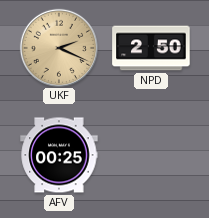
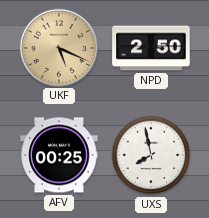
UKF: 2:19 -> 5:19 (58, 47)
UXS: none -> 7:58 (151, 155)
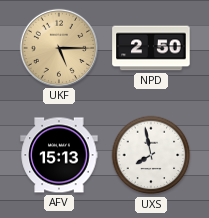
UKF: 5:19 -> 5:15 (58, 47)
AFV: 00:25 -> 15:13 (59, 155)
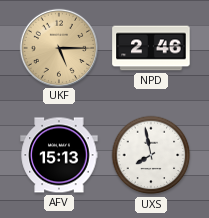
NPD: 2:50 -> 2:46 (151, 48)
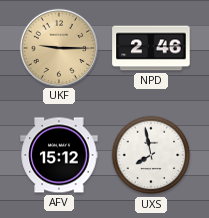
UKF: 5:15 -> 9:15 (58, 47)
AFV: 15:13 -> 15:12 (59, 155)
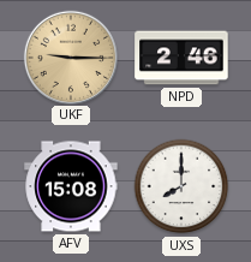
AFV: 15:12 -> 15:08 (71, 186)
UXS: 7:58 -> 8:00 (181, 186)
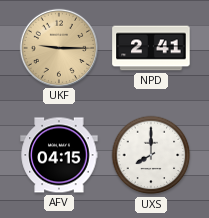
NPD: 2:46 -> 2:41 (151, 48)
AFV: 15:08 -> 04:15 (59, 155)
